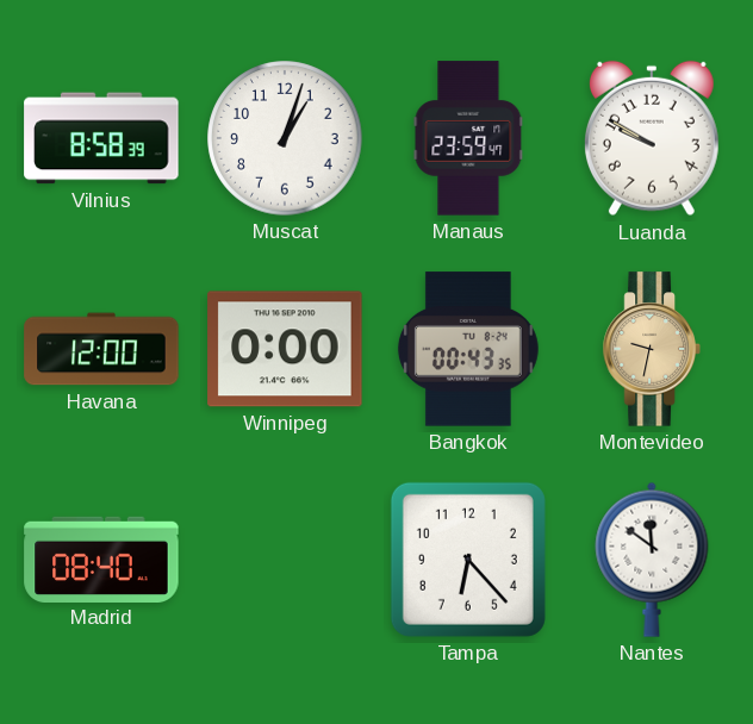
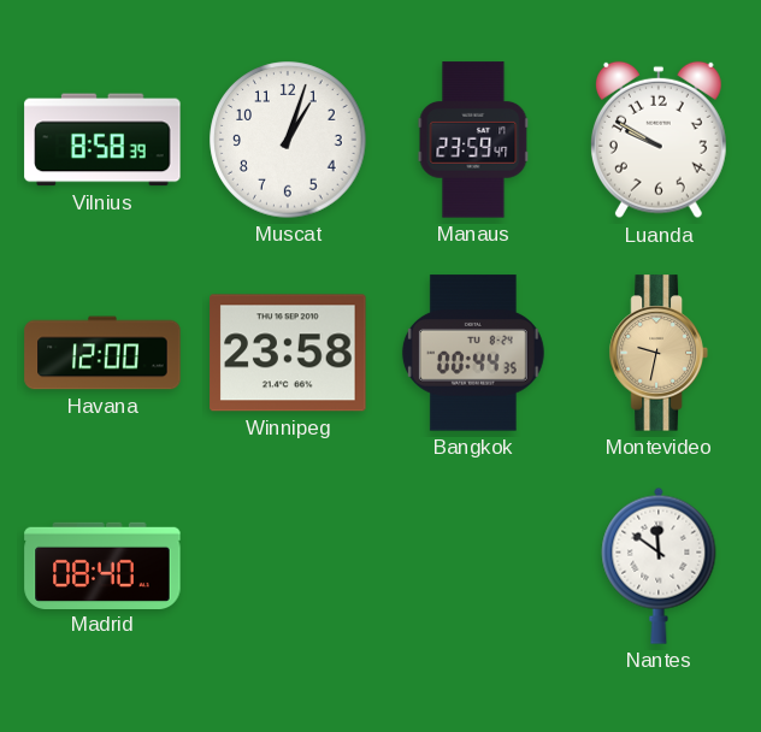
Winnipeg: 0:00 -> 23:58 (288, 353)
Bangkok: 00:43 -> 00:44 (473, 353)
Tampa: 6:23 -> none (468, 560)
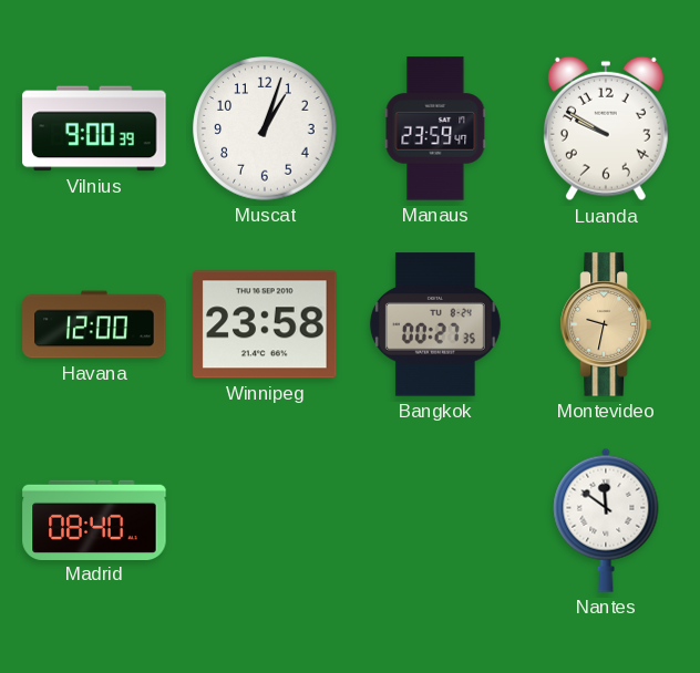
Vilnius: 8:58 -> 9:00 (94, 128)
Bangkok: 00:44 -> 00:27 (435, 324)
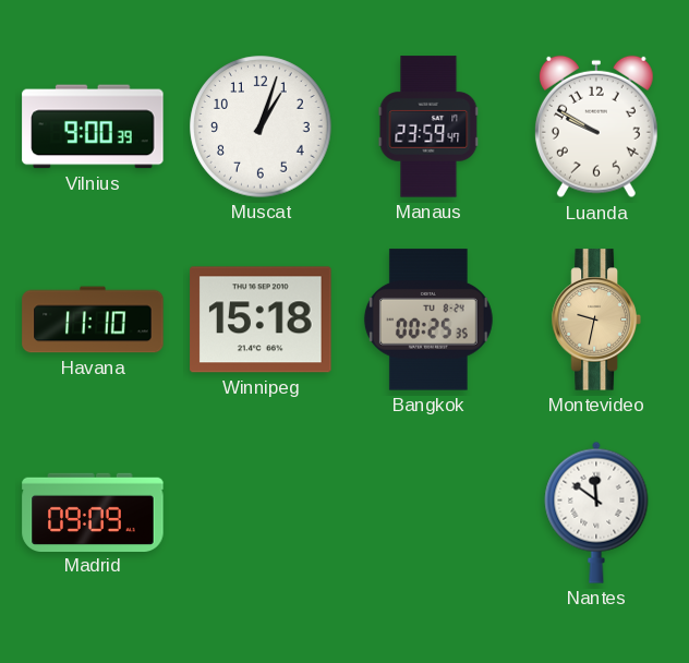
Havana: 12:00 -> 11:10 (93, 320)
Winnipeg: 23:58 -> 15:18 (261, 320)
Bangkok: 00:27 -> 00:25 (428, 320)
Madrid: 08:40 -> 09:09 (93, 511)
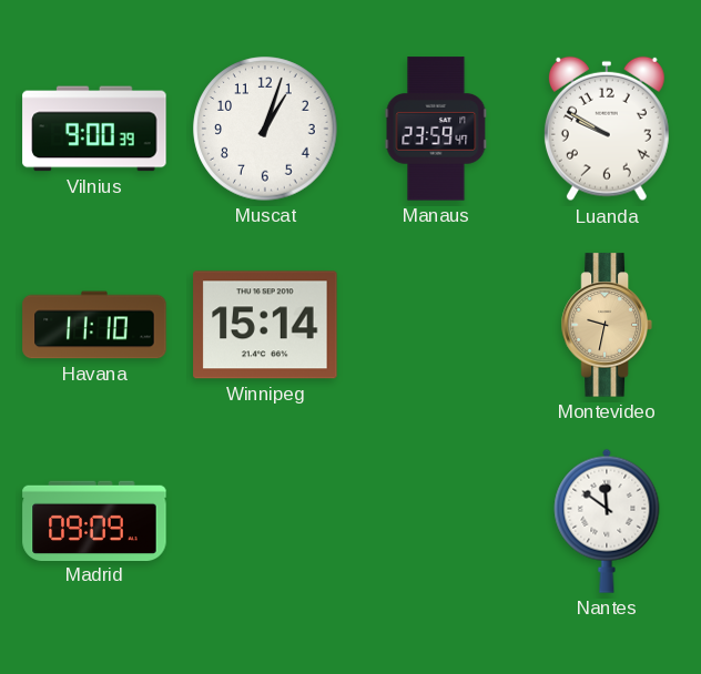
Winnipeg: 15:18 -> 15:14 (265, 325)
Bangkok: 00:25 -> none (428, 320)
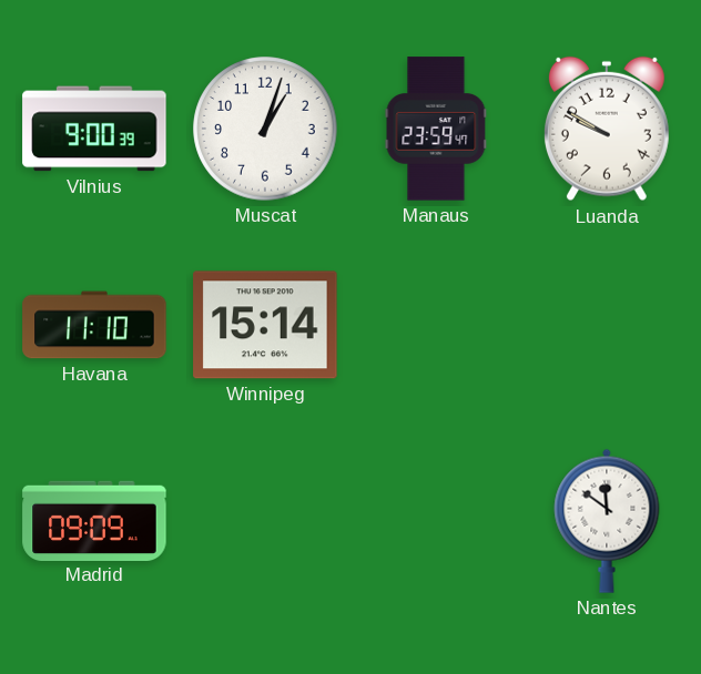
Montevideo: 9:32 -> none (607, 325)
